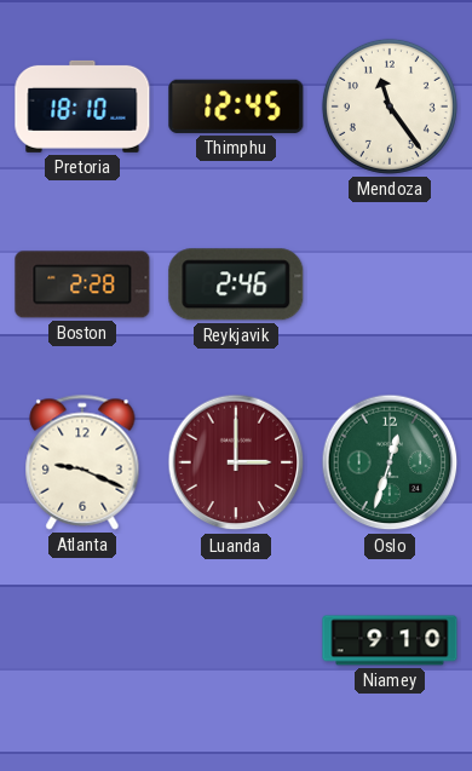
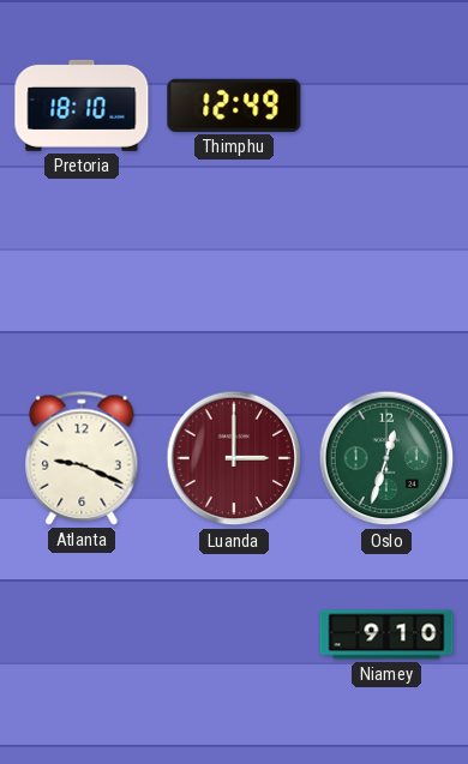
Thimphu: 12:45 -> 12:49 (234, 106)
Mendoza: 11:24 -> none (390, 107)
Boston: 2:28 -> none (82, 284)
Reykjavik: 2:46 -> none (236, 284)
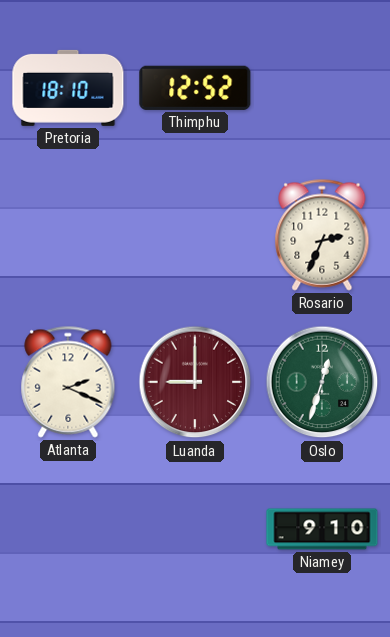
Thimphu: 12:49 -> 12:52 (195, 88)
Rosario: none -> 2:34 (322, 235)
Atlanta: 9:19 -> 2:19 (68, 382)
Luanda: 3:00 -> 9:00 (195, 382)
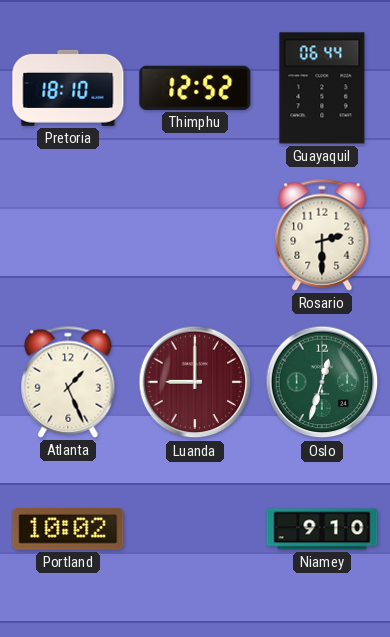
Guayaquil: none -> 06:44 (322, 88)
Rosario: 2:34 -> 2:30 (322, 235)
Atlanta: 2:19 -> 1:26 (68, 382)
Portland: none -> 10:02 (68, 529)
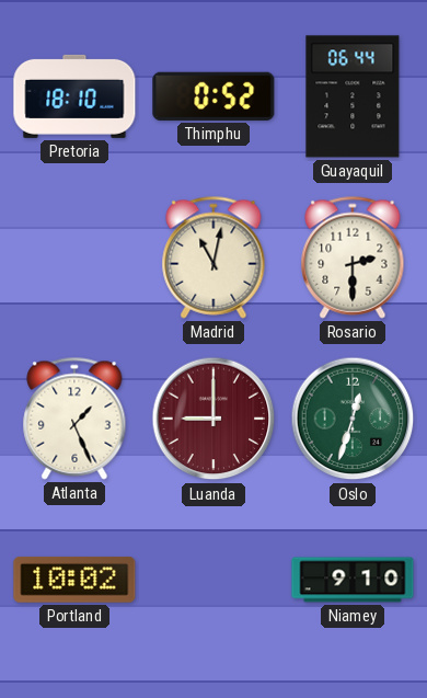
Thimphu: 12:52 -> 0:52 (214, 96)
Madrid: none -> 11:02 (214, 258)
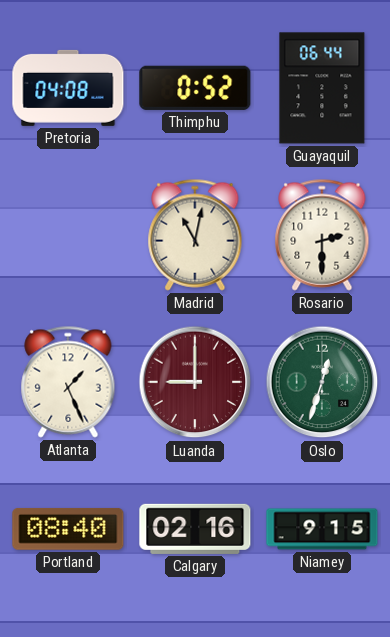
Pretoria: 18:10 -> 04:08 (68, 88)
Portland: 10:02 -> 08:40 (68, 529)
Calgary: none -> 02:16 (195, 529)
Niamey: 9:10 -> 9:15 (322, 529)
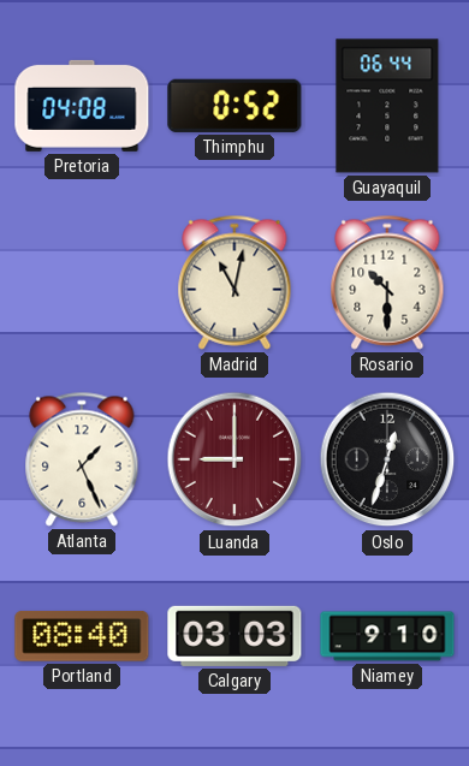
Rosario: 2:30 -> 10:30 (387, 283)
Oslo dial: green -> black (387, 459)
Calgary: 02:16 -> 03:03 (234, 636)
Niamey: 9:15 -> 9:10 (387, 636)
